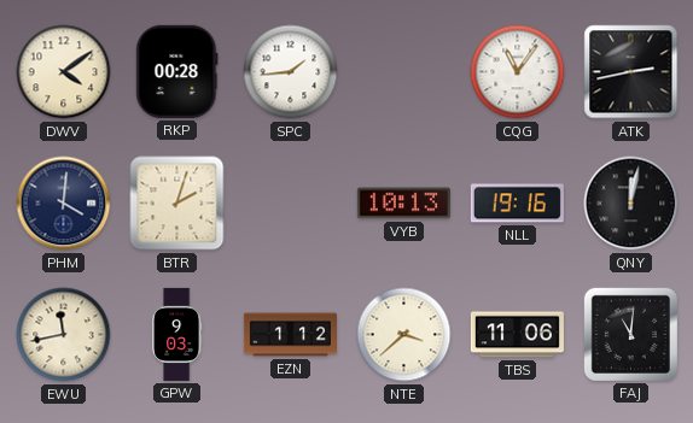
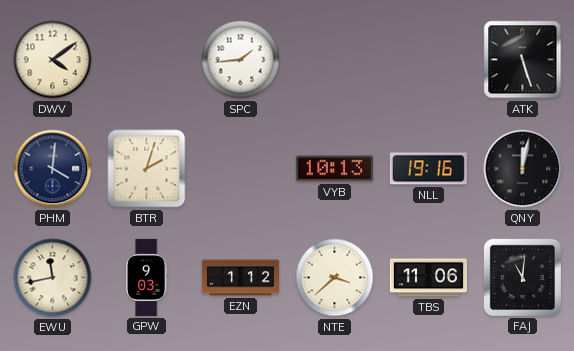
RKP: 00:28 -> none (177, 71)
CQG: 11:06 -> none (518, 72)
ATK: 2:43 -> 5:27 (523, 60)
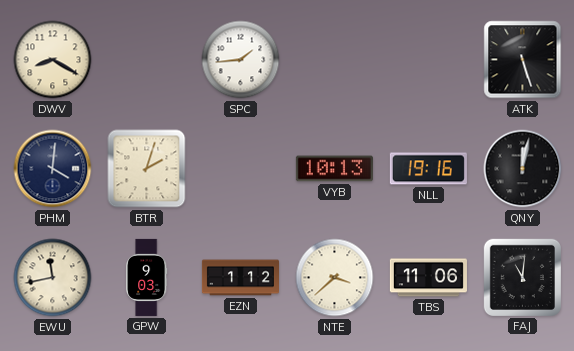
DWV: 4:09 -> 8:20 (53, 60)
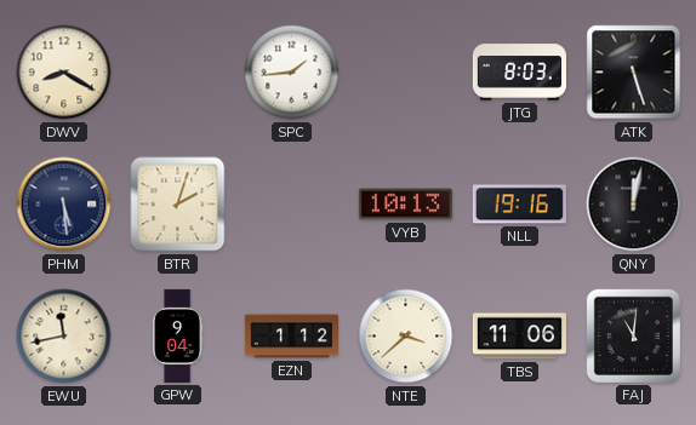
JTG: none -> 8:03 (519, 73)
PHM: 4:01 -> 5:29 (64, 205)
GPW: 9:03 -> 9:04 (178, 335)
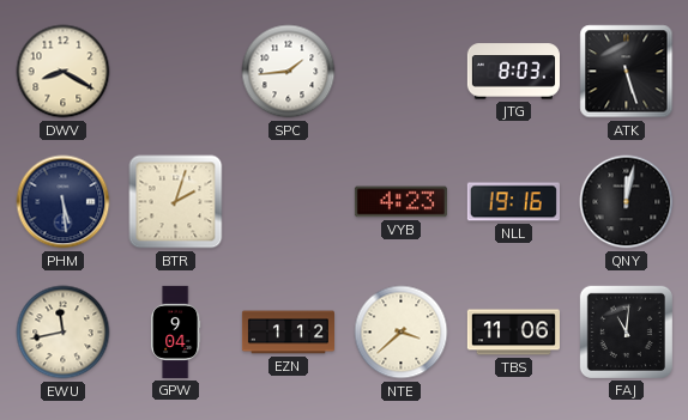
VYB: 10:13 -> 4:23 (400, 202)
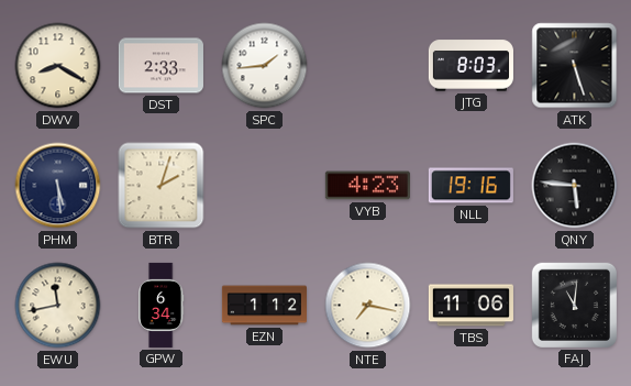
DST: none -> 2:33 (160, 66)
QNY: 12:02 -> 5:46 (575, 186)
GPW: 9:04 -> 6:34 (162, 305)
NTE: 3:38 -> 7:17 (368, 306)
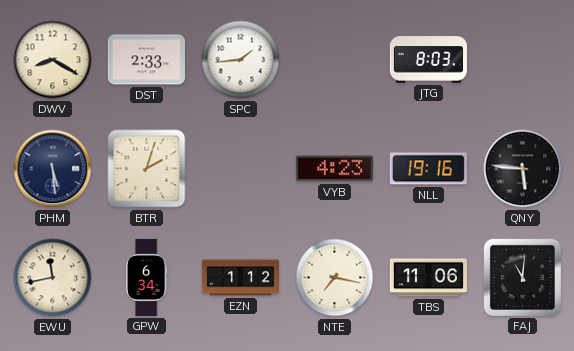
ATK: 5:27 -> none (575, 66)
